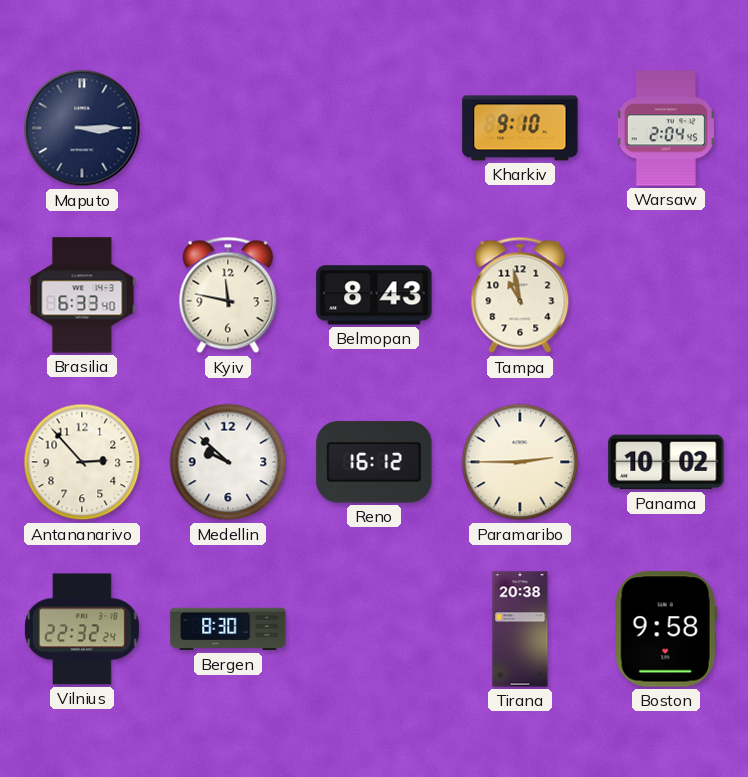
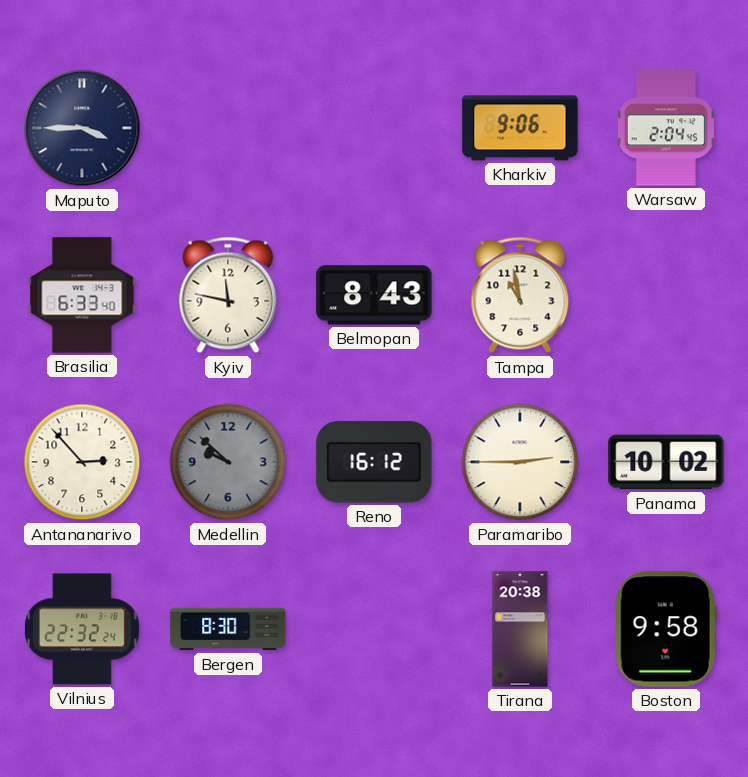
Maputo: 3:15 -> 3:45 (82, 128)
Kharkiv: 9:10 -> 9:06 (520, 128)
Medellin dial: white -> grey (228, 462)
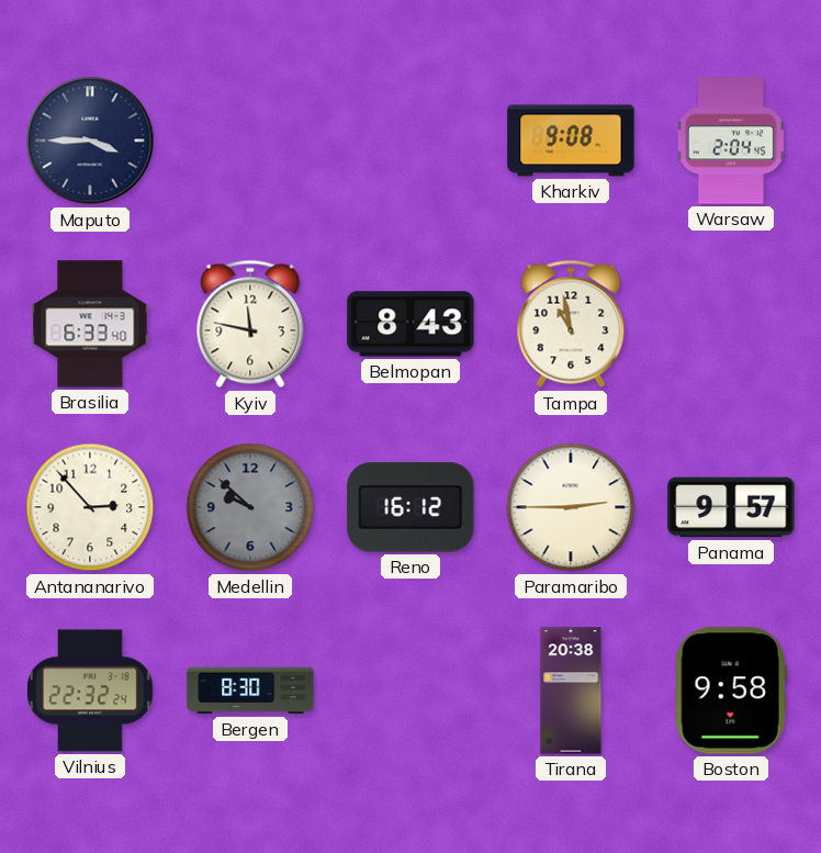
Kharkiv: 9:06 -> 9:08 (571, 141)
Panama: 10:02 -> 9:57 (731, 507)
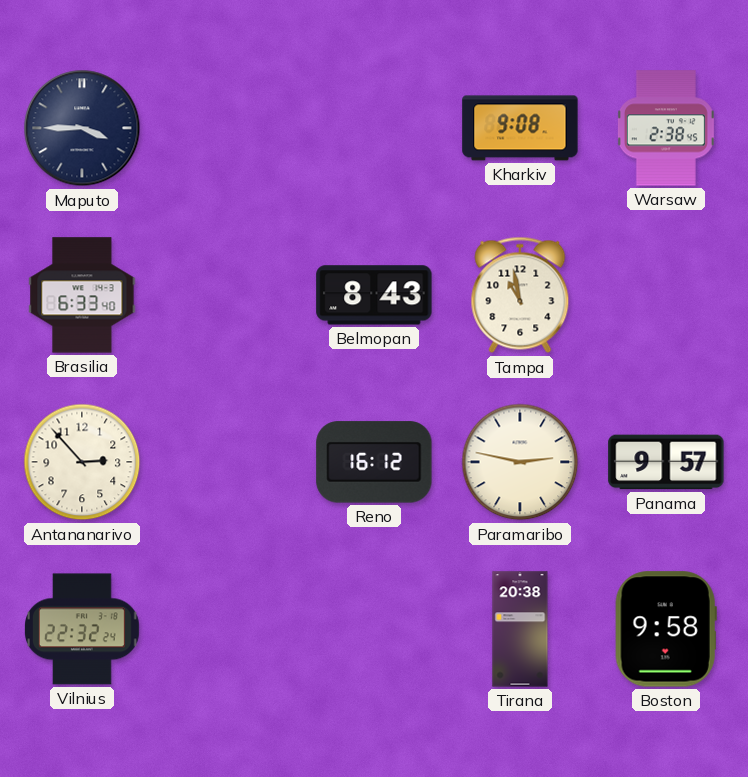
Warsaw: 2:04 -> 2:38 (666, 128)
Kyiv: 11:47 -> none (250, 324)
Medellin: 9:52 -> none (250, 507)
Paramaribo: 2:45 -> 2:47 (520, 462)
Bergen: 8:30 -> none (250, 691)
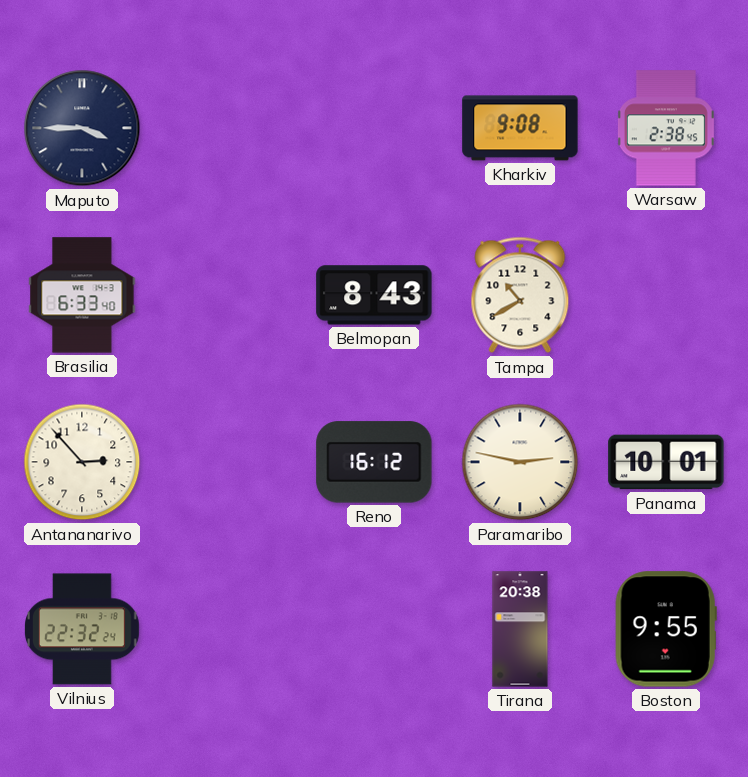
Tampa: 10:58 -> 10:40 (520, 295)
Panama: 9:57 -> 10:01 (666, 462)
Boston: 9:58 -> 9:55 (666, 629)
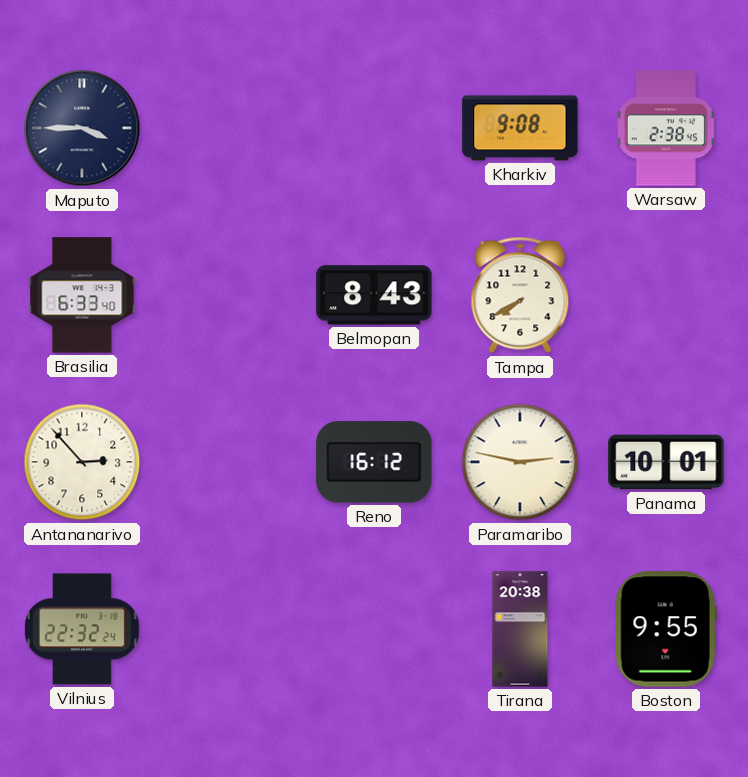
Tampa: 10:40 -> 7:40 (520, 295)
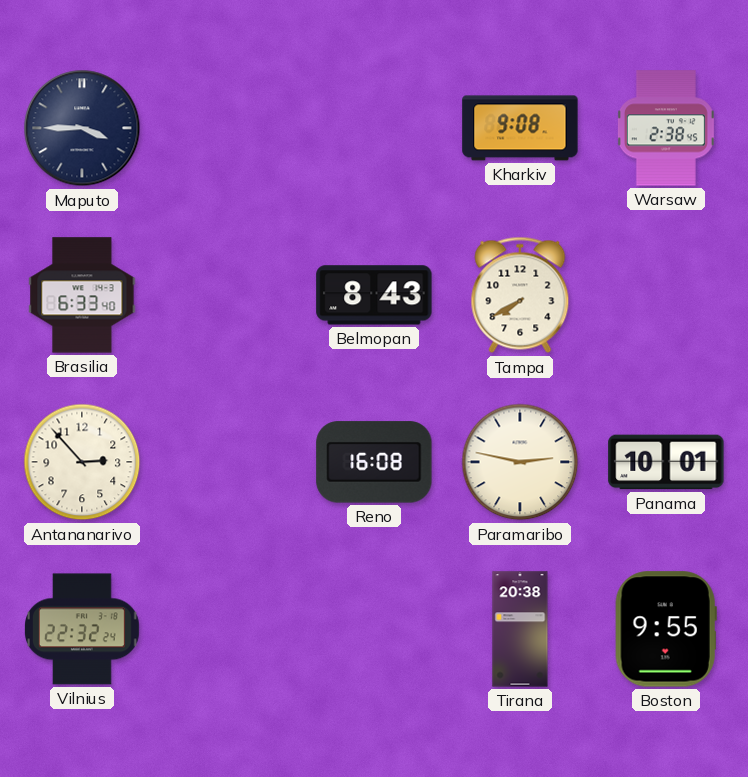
Reno: 16:12 -> 16:08 (374, 462)
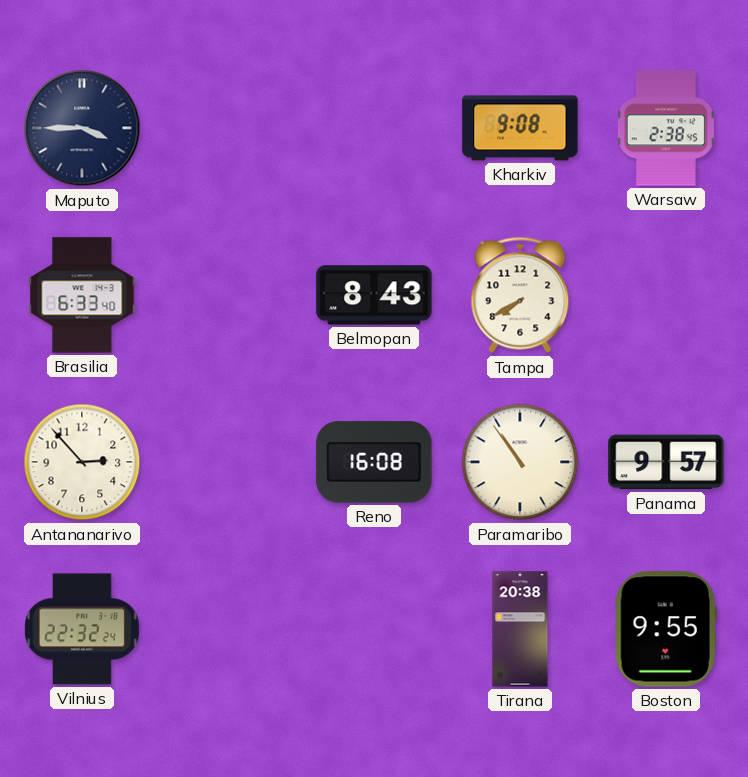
Paramaribo: 2:47 -> 10:54 (520, 462)
Panama: 10:01 -> 9:57 (666, 462)
